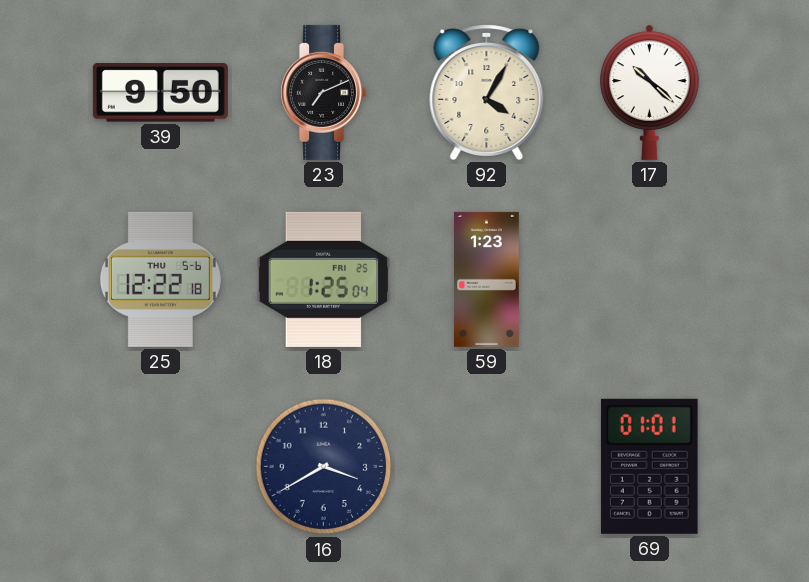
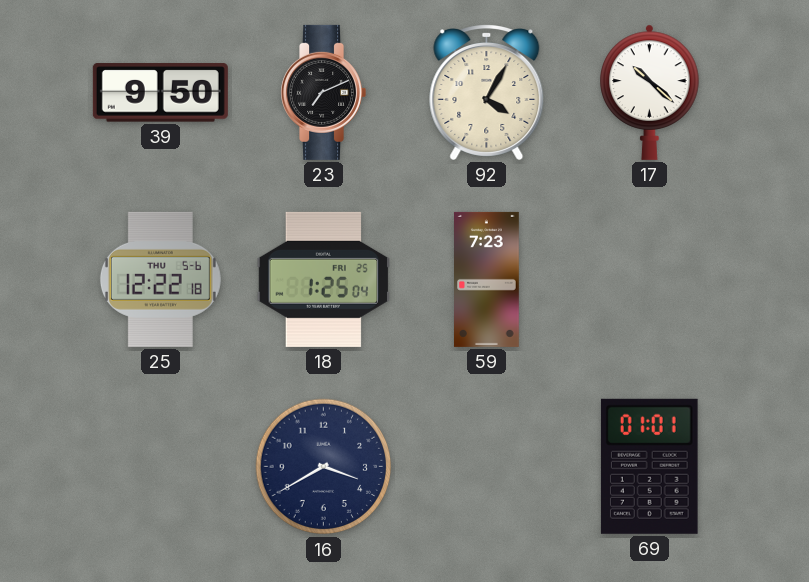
59: 1:23 -> 7:23 (487, 279)
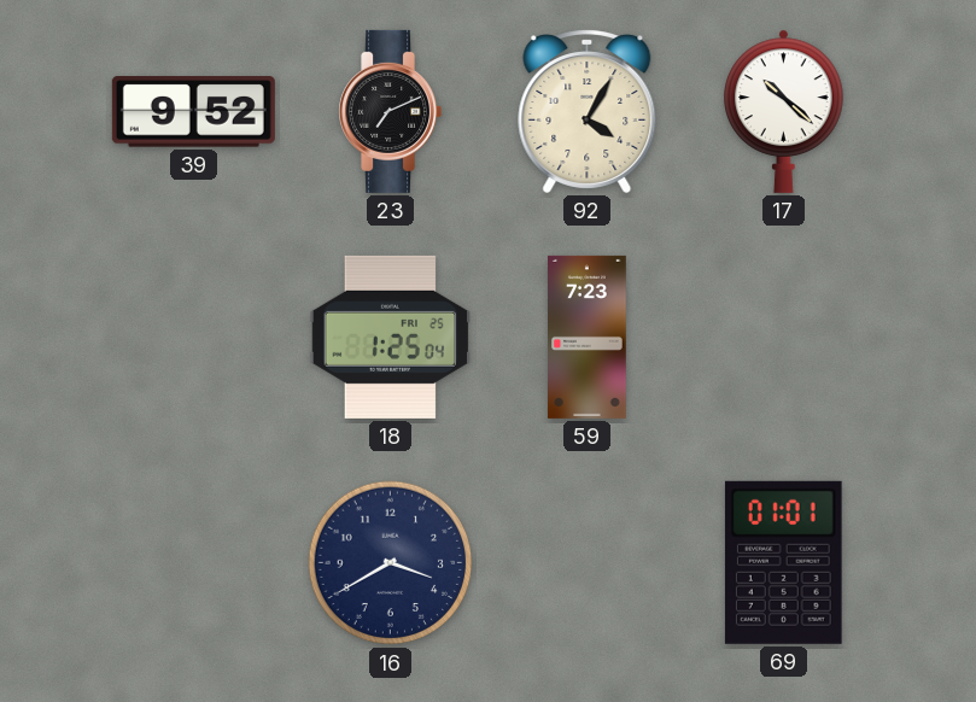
39: 9:50 -> 9:52 (193, 112)
25: 12:22 -> none (160, 279)
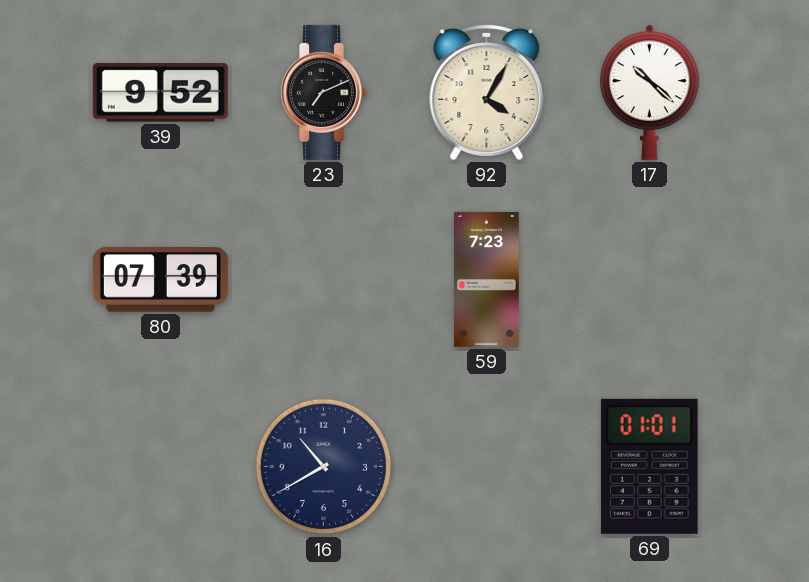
80: none -> 07:39 (160, 280)
18: 1:25 -> none (391, 337)
16: 3:40 -> 10:40 (324, 467)
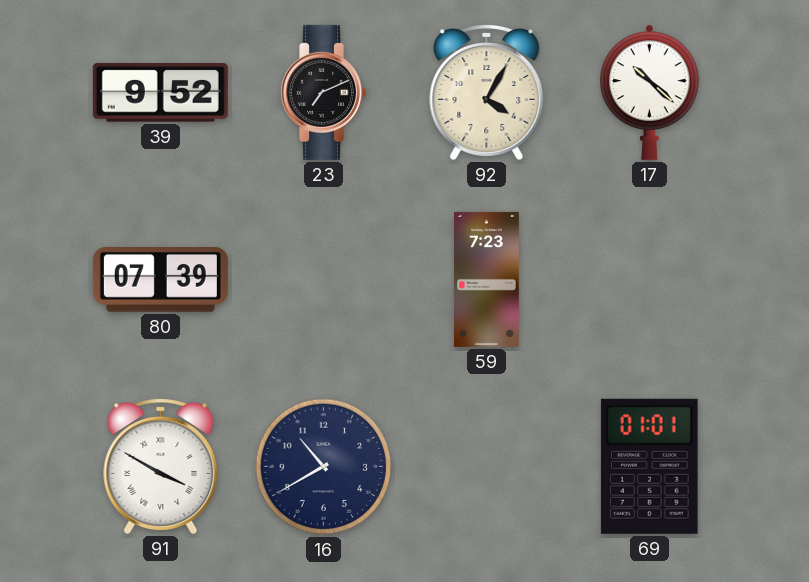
91: none -> 3:50 (161, 467)
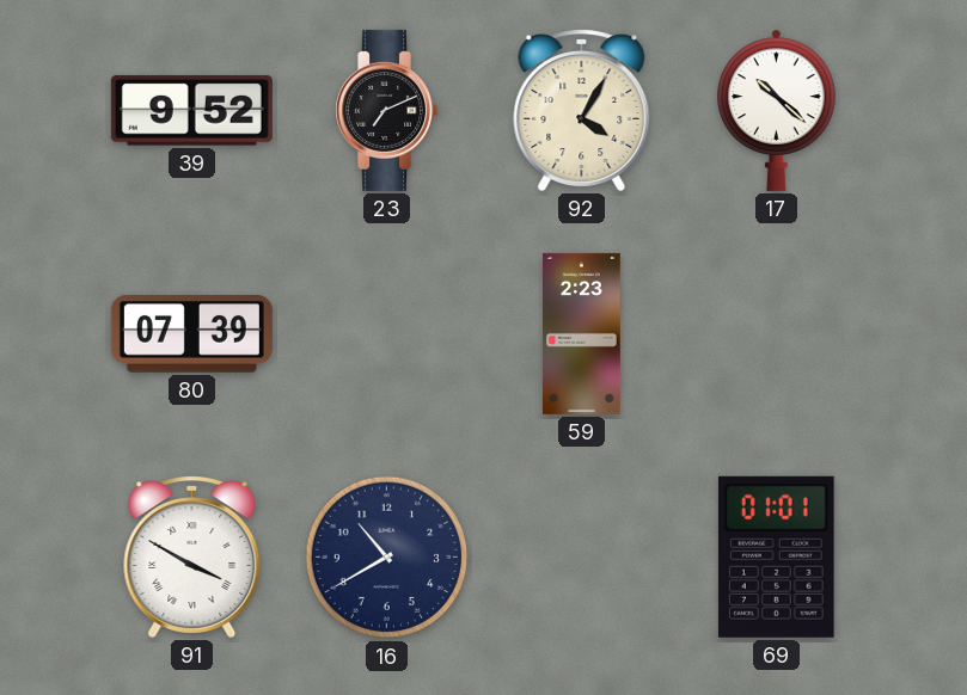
59: 7:23 -> 2:23 (582, 333)
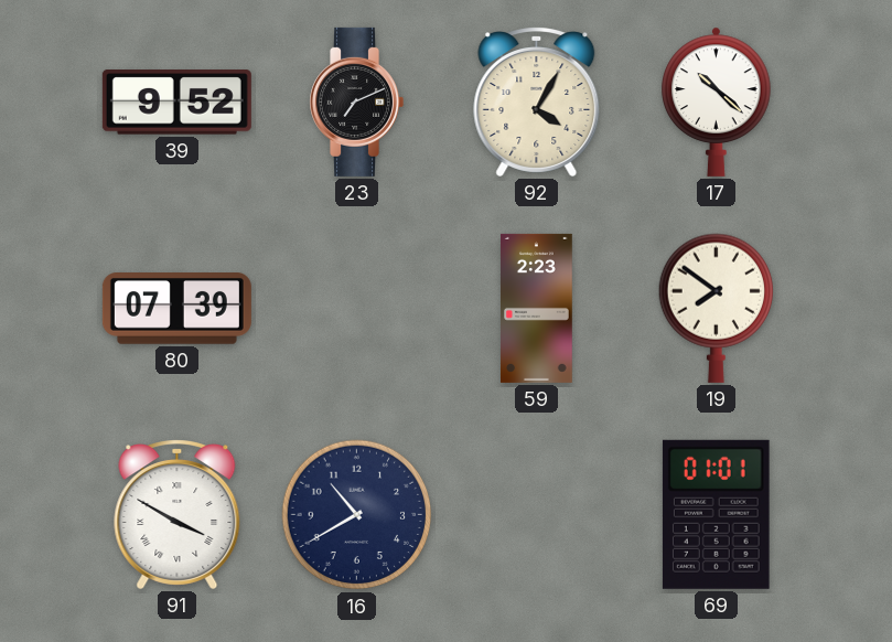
19: none -> 7:51 (716, 308)
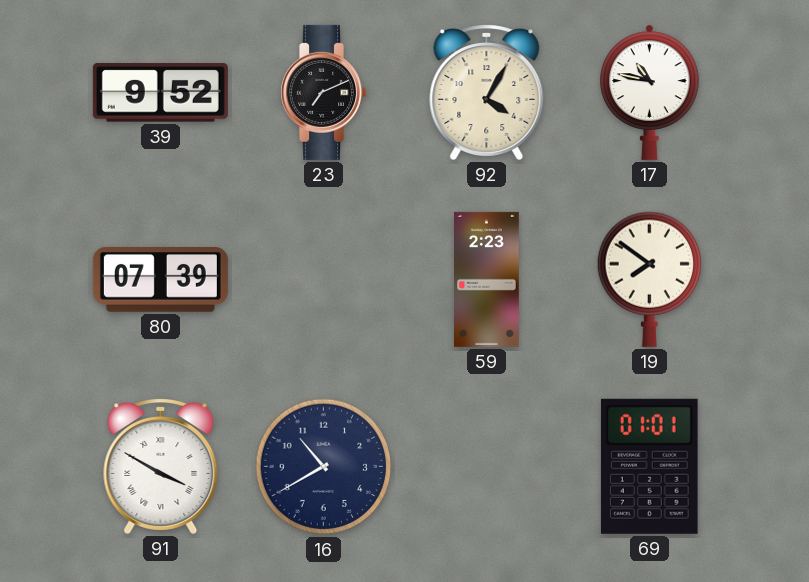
17: 10:22 -> 10:47 (650, 92)
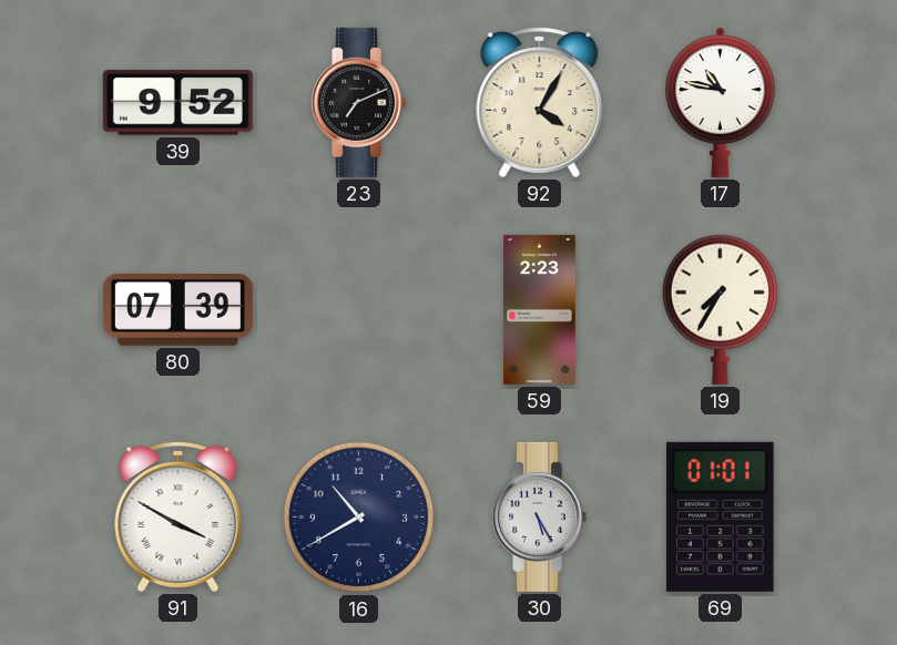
19: 7:51 -> 7:35 (720, 309)
30: none -> 5:25 (539, 516)
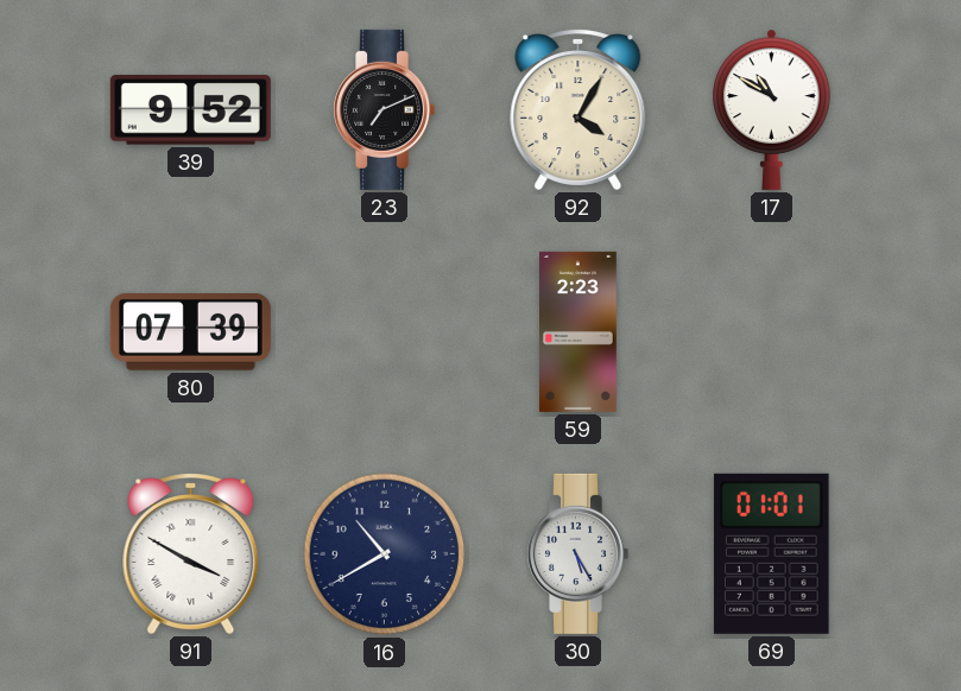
17: 10:47 -> 10:50 (772, 109)
19: 7:35 -> none (720, 309)
